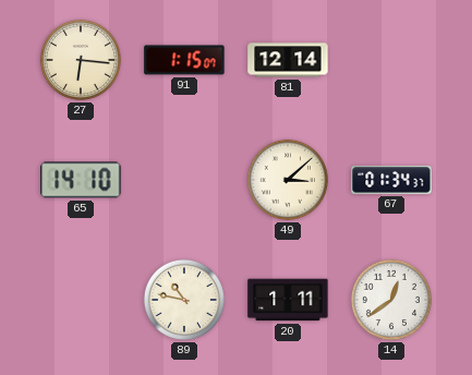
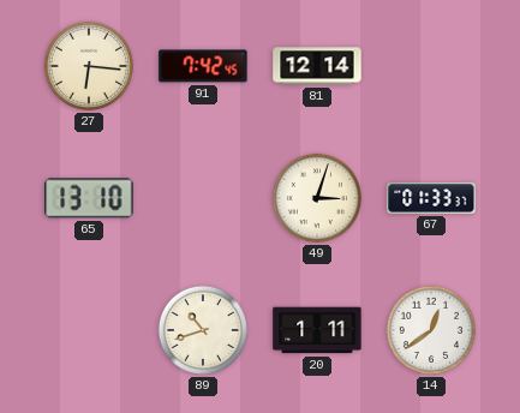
91: 1:15 -> 7:42 (203, 66)
65: 14:10 -> 13:10 (89, 198)
49: 3:08 -> 3:03 (317, 198)
67: 01:34 -> 01:33 (431, 198)
89: 10:47 -> 10:42 (203, 330)
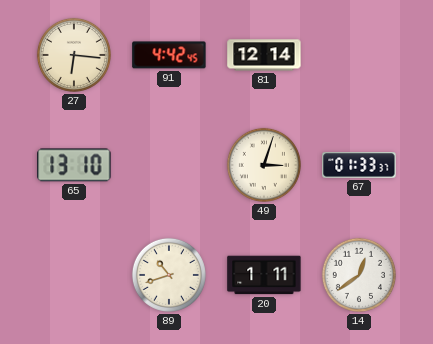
91: 7:42 -> 4:42 (169, 55)
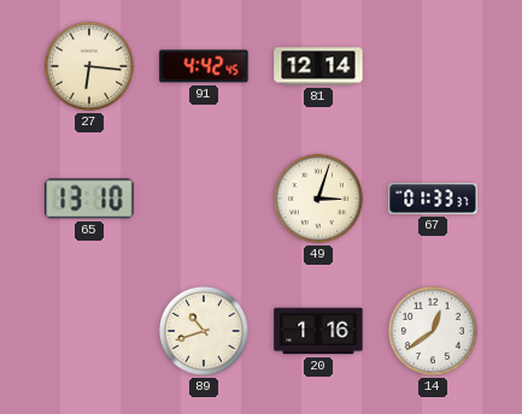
20: 1:11 -> 1:16 (318, 331)
